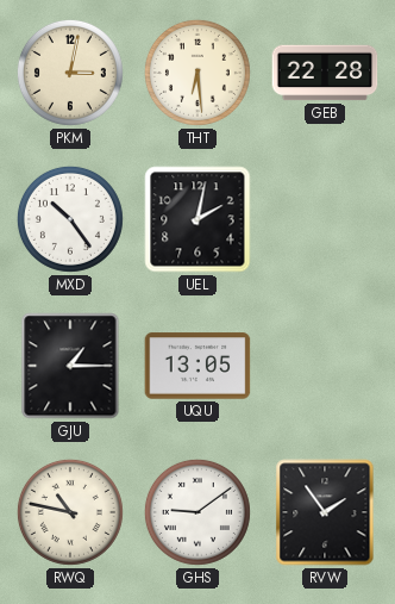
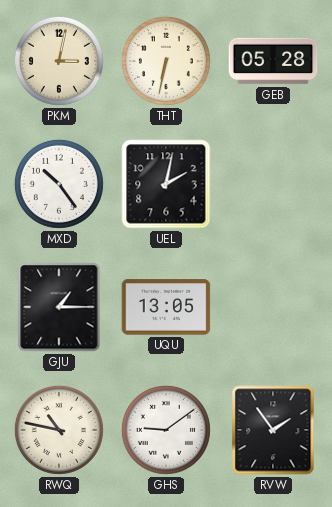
THT: 6:29 -> 6:32 (166, 61)
GEB: 22:28 -> 05:28 (273, 61)
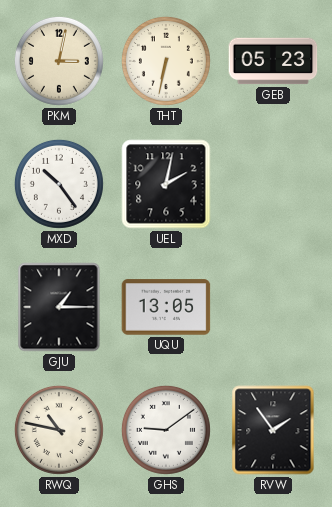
GEB: 05:28 -> 05:23 (273, 61)
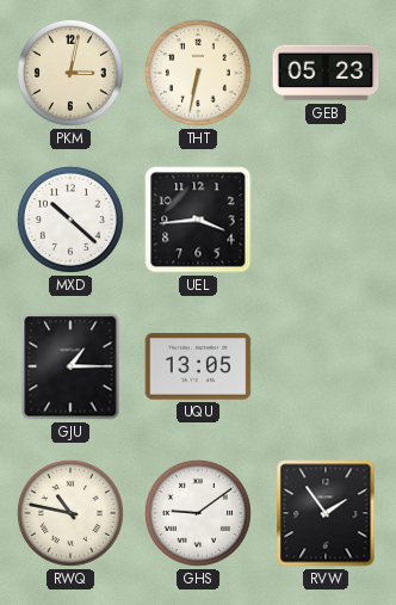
MXD: 10:24 -> 10:22 (70, 220)
UEL: 2:02 -> 3:44 (198, 220)
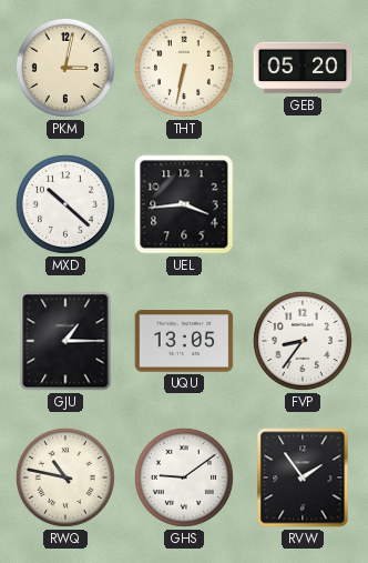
GEB: 05:23 -> 05:20 (303, 68)
FVP: none -> 8:36 (303, 341)
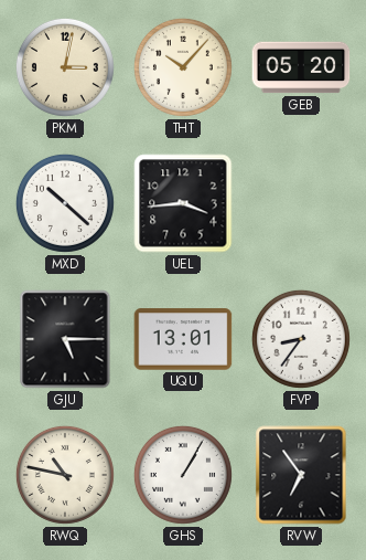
THT: 6:32 -> 10:07 (183, 67)
GJU: 1:15 -> 5:15 (65, 339)
UQU: 13:05 -> 13:01 (183, 339)
GHS: 9:09 -> 1:05 (183, 475)
RVW: 1:54 -> 6:54 (301, 475)
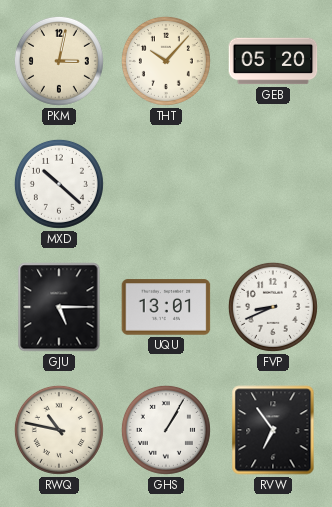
UEL: 3:44 -> none (183, 203)
FVP: 8:36 -> 8:41 (273, 307)
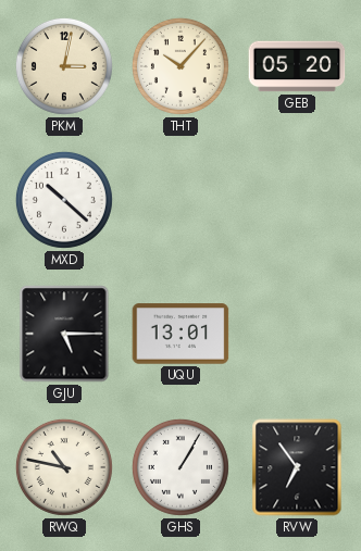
FVP: 8:41 -> none (273, 307)
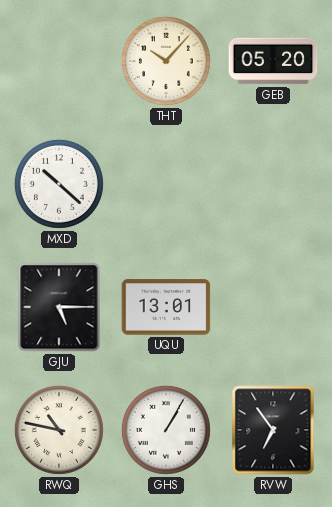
PKM: 3:02 -> none (64, 66)
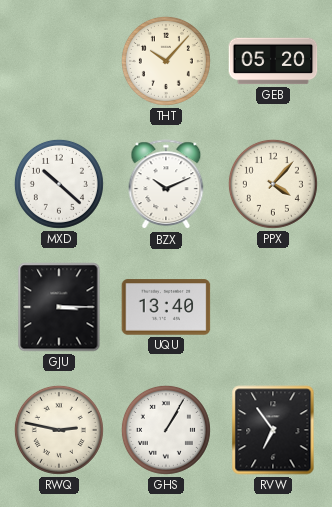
BZX: none -> 10:11 (166, 185)
PPX: none -> 4:07 (273, 184)
GJU: 5:15 -> 3:15 (59, 307)
UQU: 13:01 -> 13:40 (166, 307)
RWQ: 10:47 -> 2:47 (59, 430)
